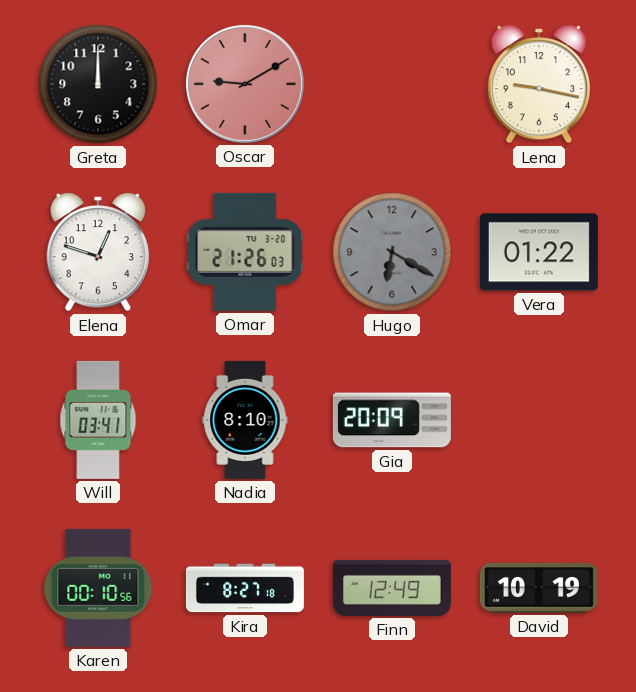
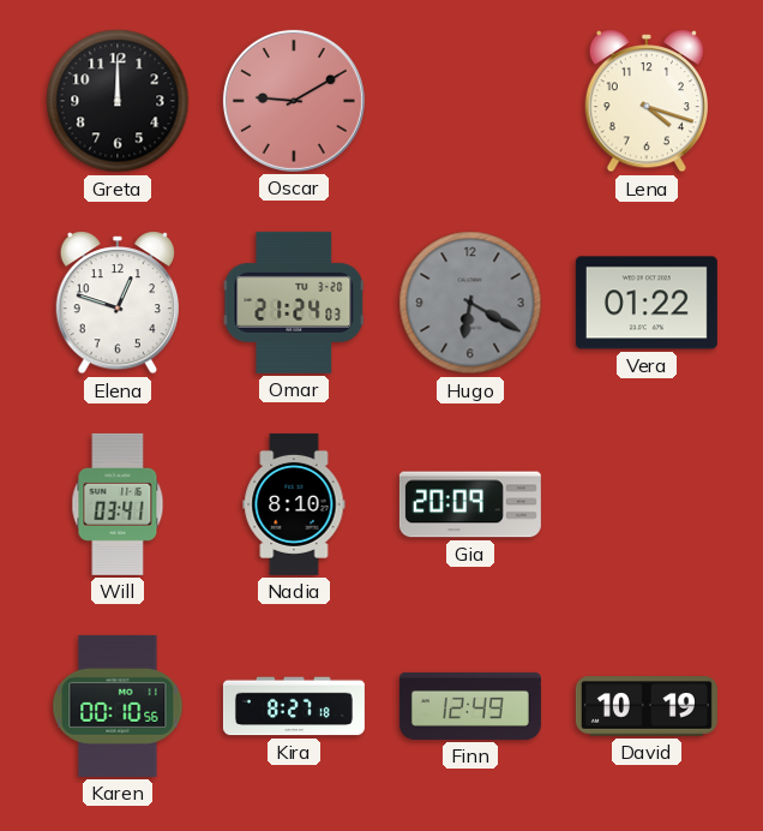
Lena: 9:17 -> 4:18 (645, 101)
Omar: 21:26 -> 21:24 (294, 303)
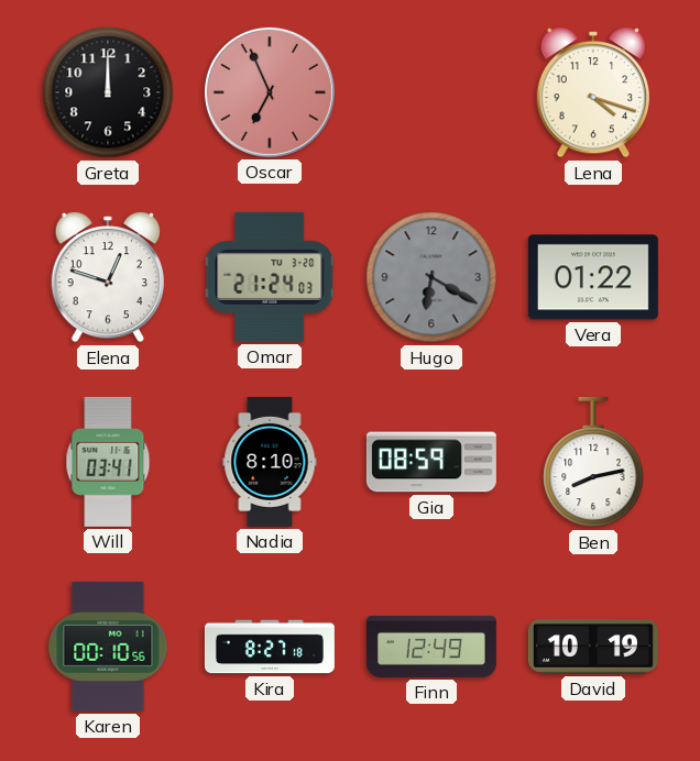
Oscar: 9:10 -> 6:56 (270, 92)
Gia: 20:09 -> 08:59 (431, 462)
Ben: none -> 8:13 (593, 462)
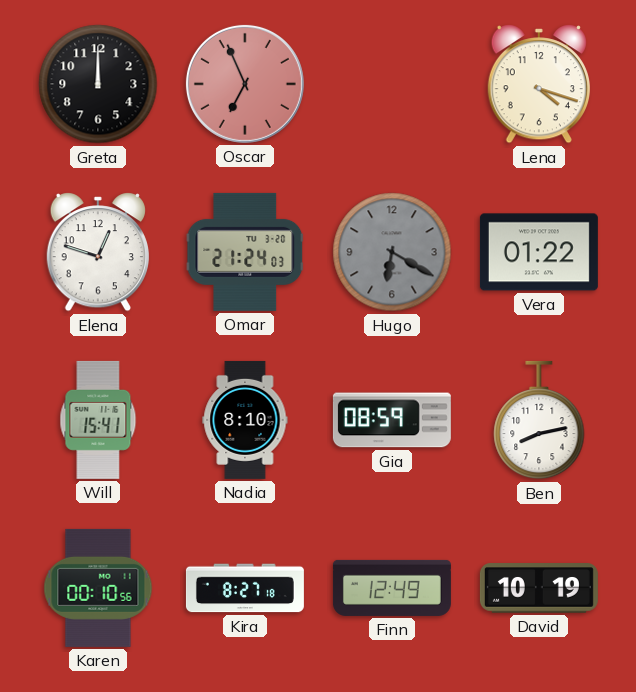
Will: 03:41 -> 15:41 (98, 420)
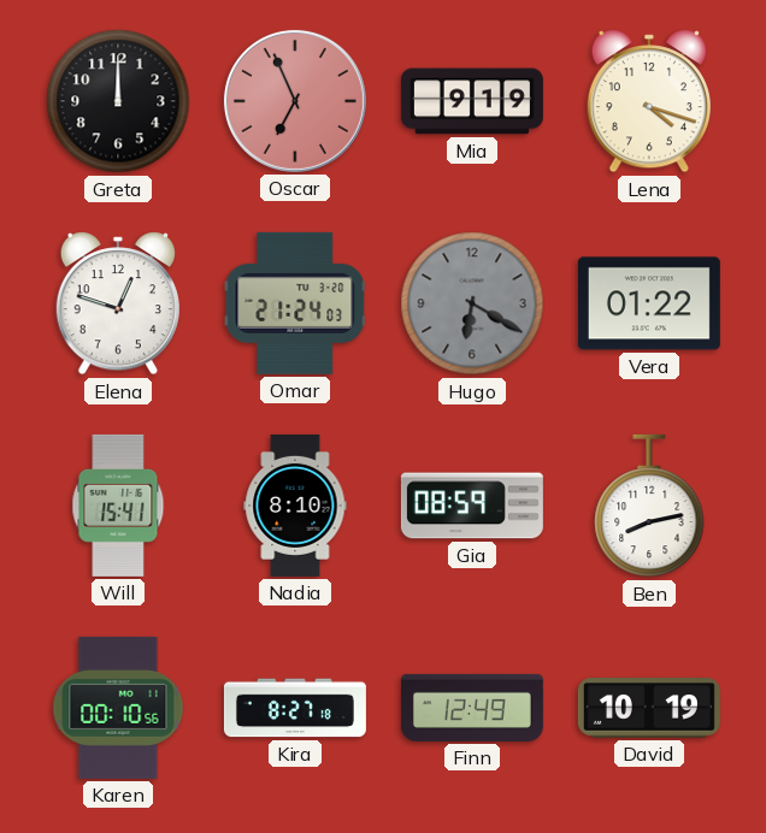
Mia: none -> 9:19 (472, 101)
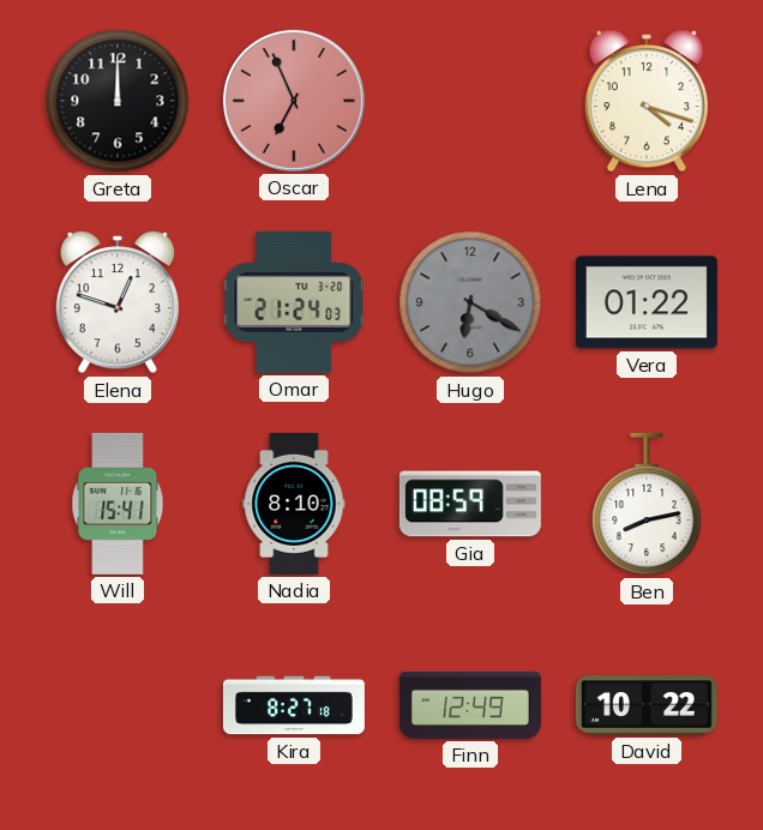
Mia: 9:19 -> none (472, 101)
Karen: 00:10 -> none (118, 708)
David: 10:19 -> 10:22 (647, 705)
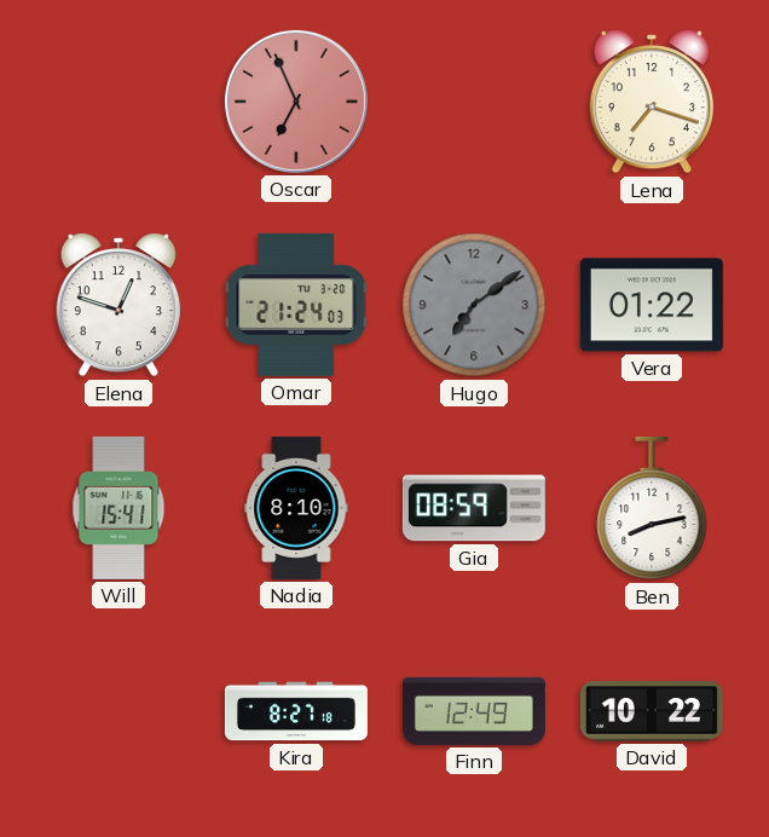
Greta: 12:00 -> none (118, 101)
Lena: 4:18 -> 7:18 (651, 102)
Hugo: 6:20 -> 7:09 (474, 305)
